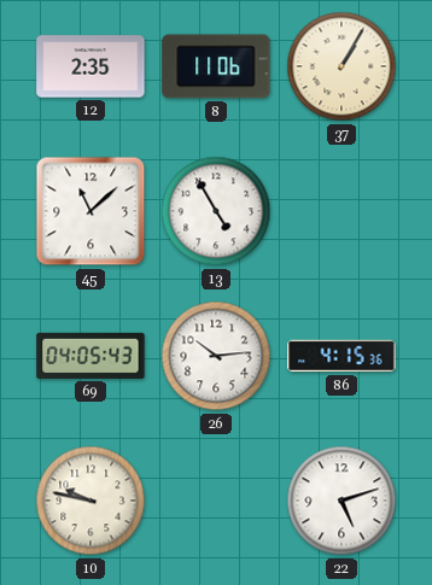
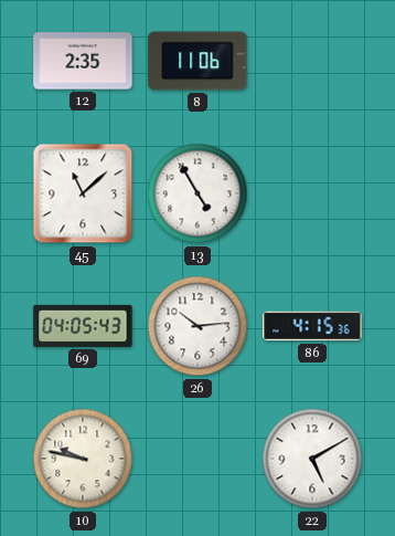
37: 1:05 -> none (341, 66)
22: 5:12 -> 5:10 (312, 459)
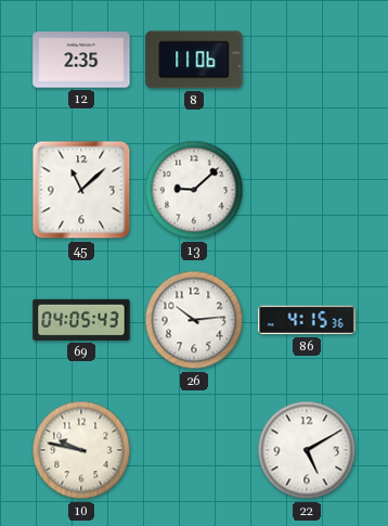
13: 4:55 -> 9:08 (194, 190)
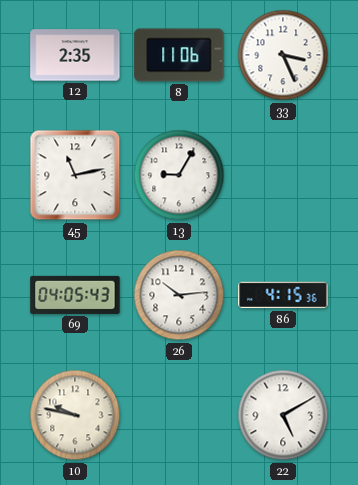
33: none -> 3:26 (283, 55)
45: 11:08 -> 11:13 (75, 175)
13: 9:08 -> 9:05 (179, 175)
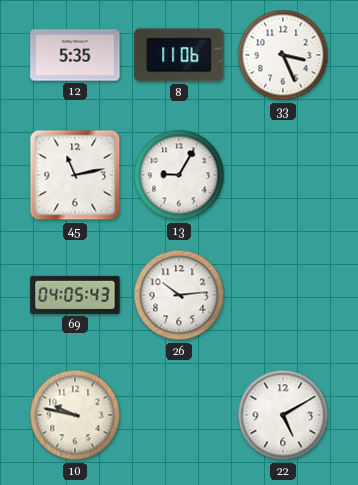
12: 2:35 -> 5:35 (75, 55)
86: 4:15 -> none (283, 295)
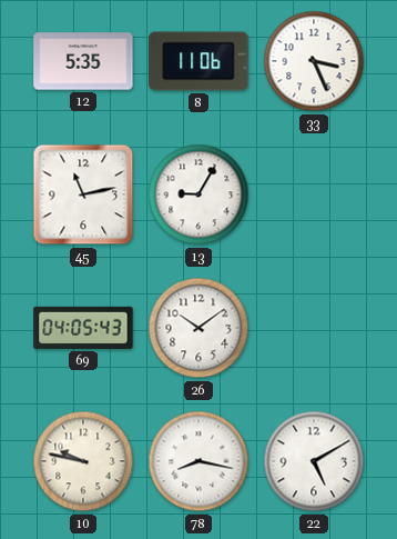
26: 10:14 -> 10:09 (198, 328)
78: none -> 8:17 (198, 461)
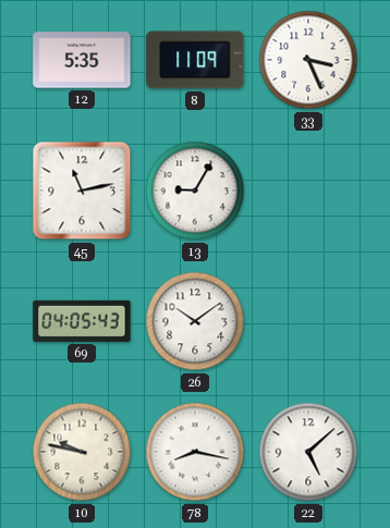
8: 11:06 -> 11:09 (195, 60)
22: 5:10 -> 5:08 (308, 452)
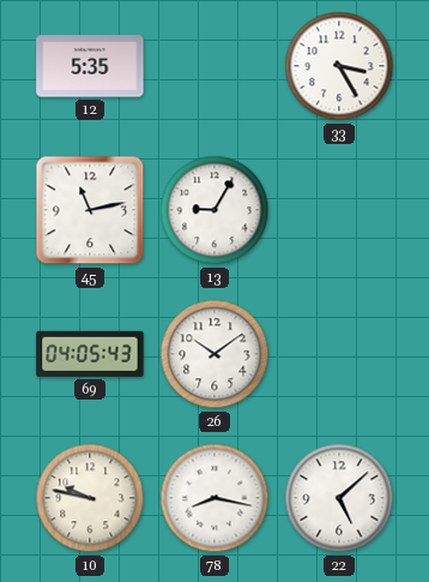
8: 11:09 -> none (195, 60)
33: 3:26 -> 3:25 (339, 66)
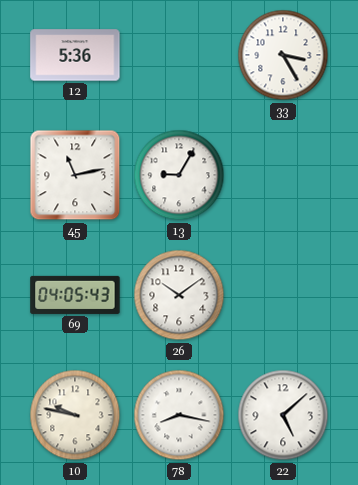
12: 5:35 -> 5:36 (75, 55)
